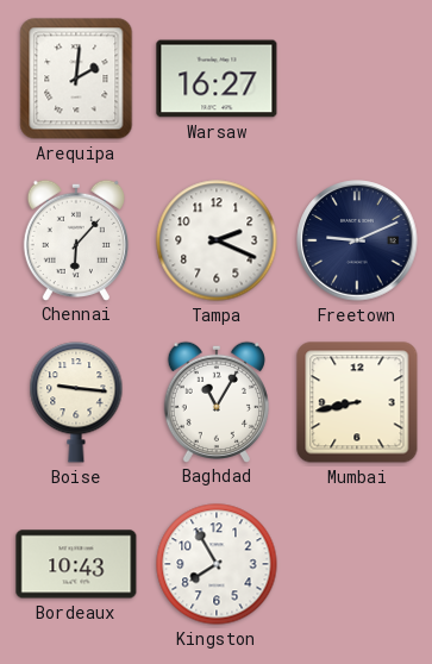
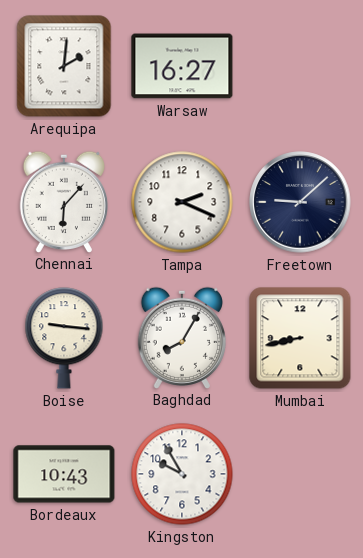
Freetown: 9:11 -> 9:08 (300, 202)
Baghdad: 11:05 -> 8:05 (182, 337)
Kingston: 7:55 -> 9:55 (182, 474)
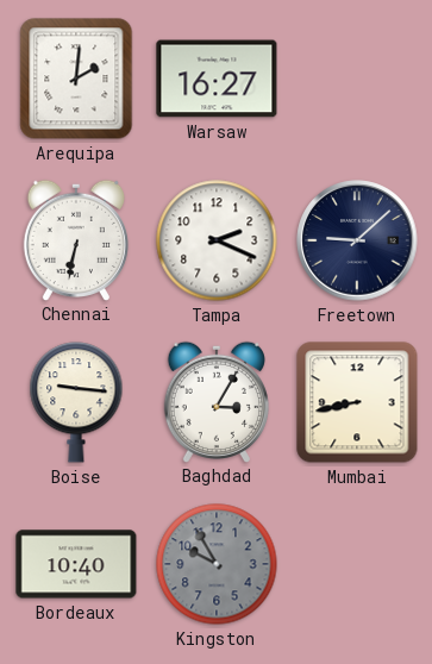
Chennai: 6:07 -> 6:32 (76, 239)
Baghdad: 8:05 -> 3:05 (217, 401)
Bordeaux: 10:43 -> 10:40 (76, 564)
Kingston dial: white -> grey (217, 564)
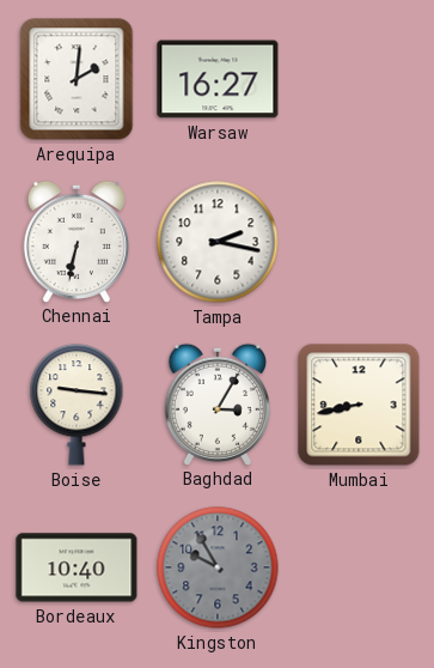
Tampa: 2:19 -> 2:17 (218, 242)
Freetown: 9:08 -> none (357, 240)
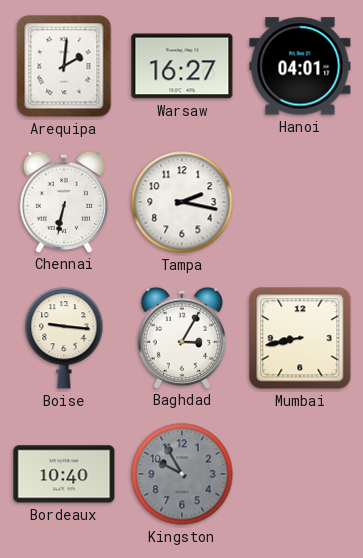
Hanoi: none -> 04:01 (300, 66)
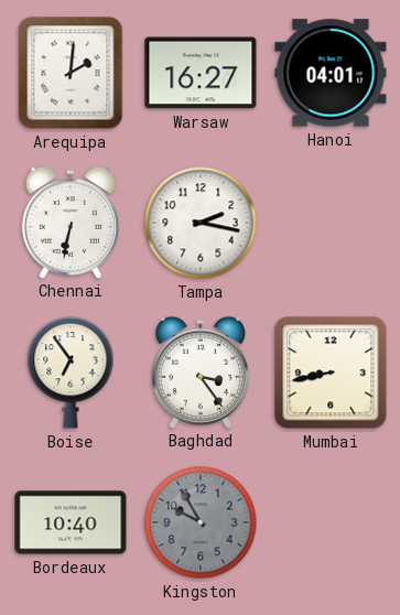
Boise: 9:16 -> 6:54 (71, 373)
Baghdad: 3:05 -> 3:24 (201, 371)
